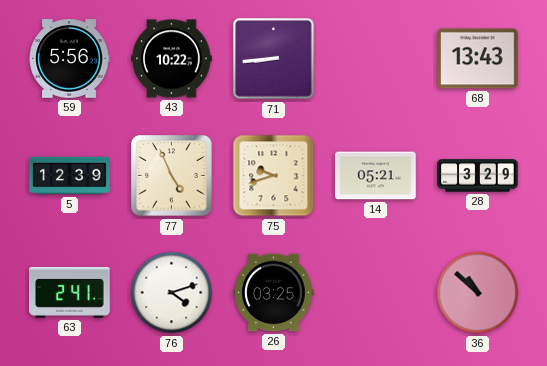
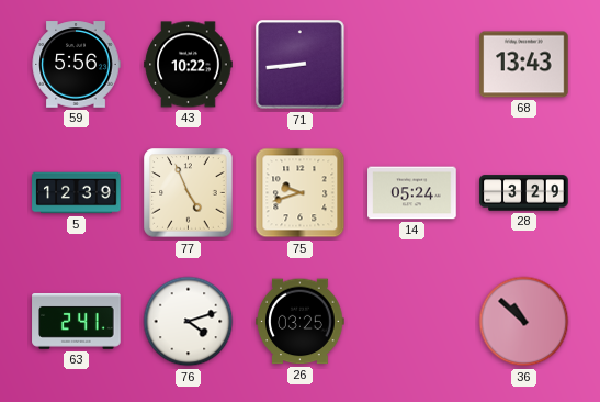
14: 05:21 -> 05:24 (412, 193)
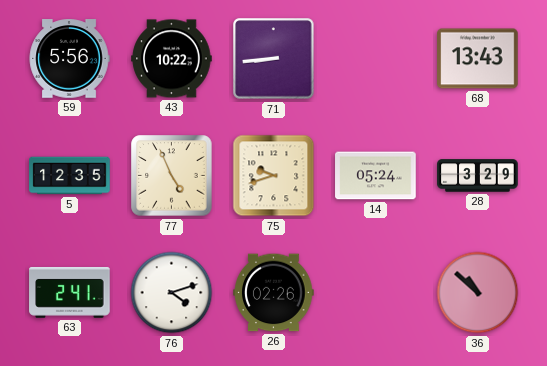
5: 12:39 -> 12:35 (70, 176)
26: 03:25 -> 02:26 (274, 293)
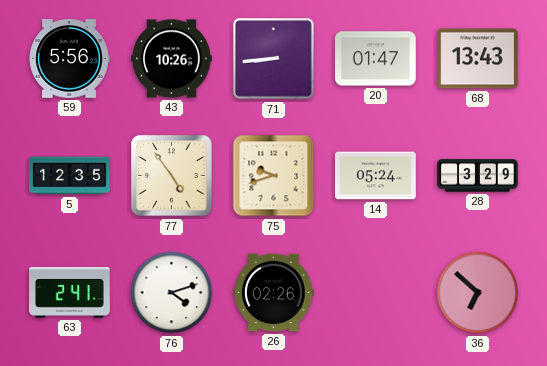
43: 10:22 -> 10:26 (172, 59)
20: none -> 01:47 (376, 59)
77: 4:56 -> 4:54 (172, 176)
36: 10:52 -> 6:52 (478, 293)
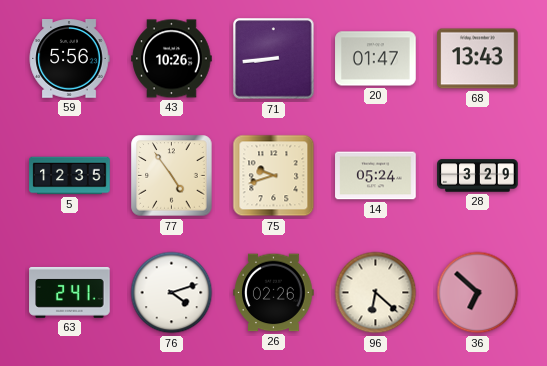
96: none -> 6:22 (376, 293)
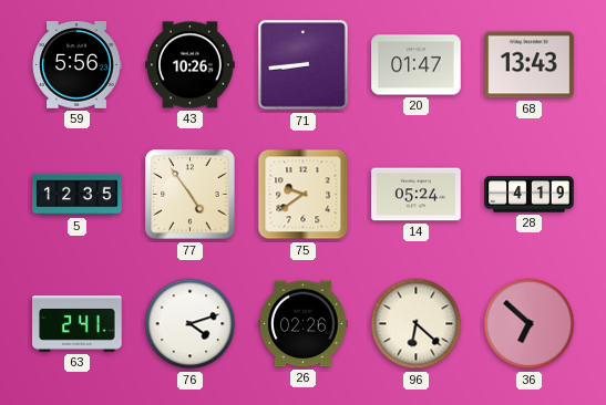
75: 9:42 -> 9:39 (304, 195)
28: 3:29 -> 4:19 (530, 195)
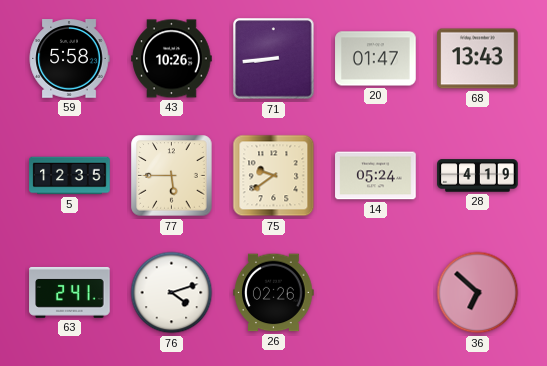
59: 5:56 -> 5:58 (69, 59)
77: 4:54 -> 5:45 (172, 176)
96: 6:22 -> none (417, 324)
